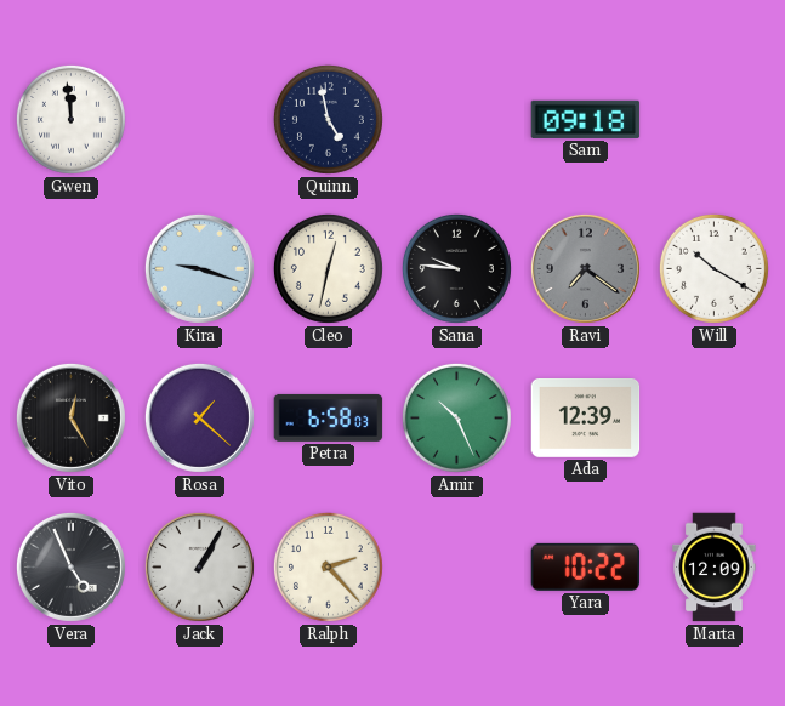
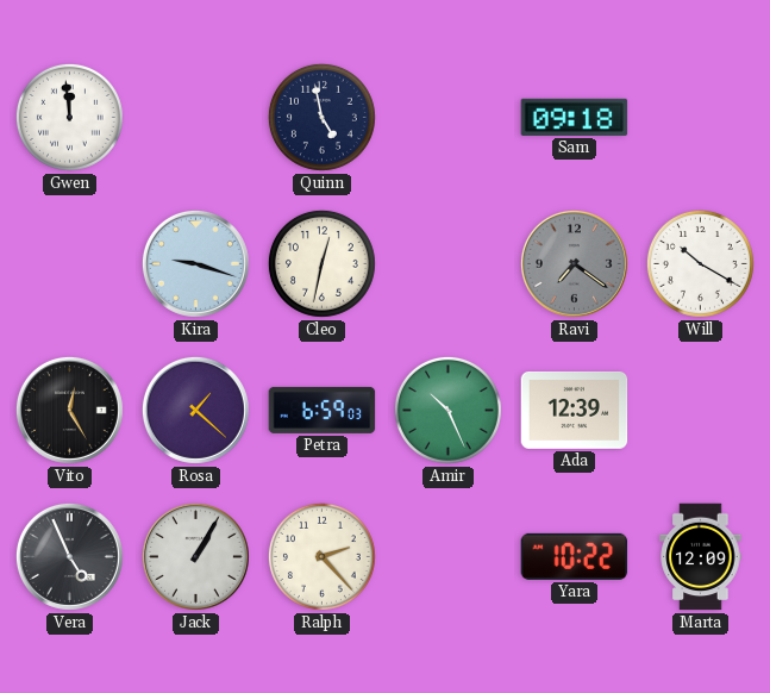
Sana: 9:46 -> none (456, 268)
Petra: 6:58 -> 6:59 (323, 410)
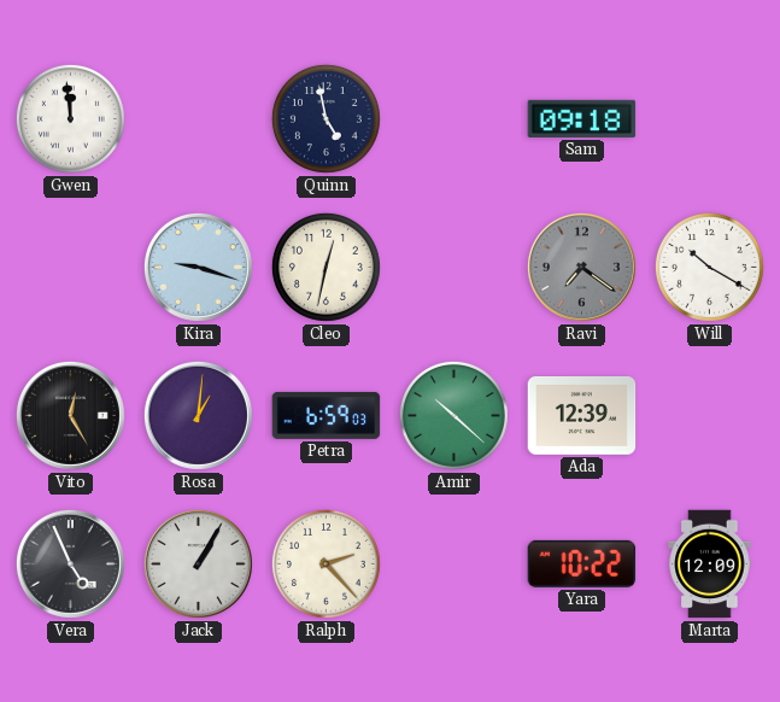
Rosa: 1:22 -> 1:01 (198, 415)
Amir: 10:26 -> 10:22 (453, 415)
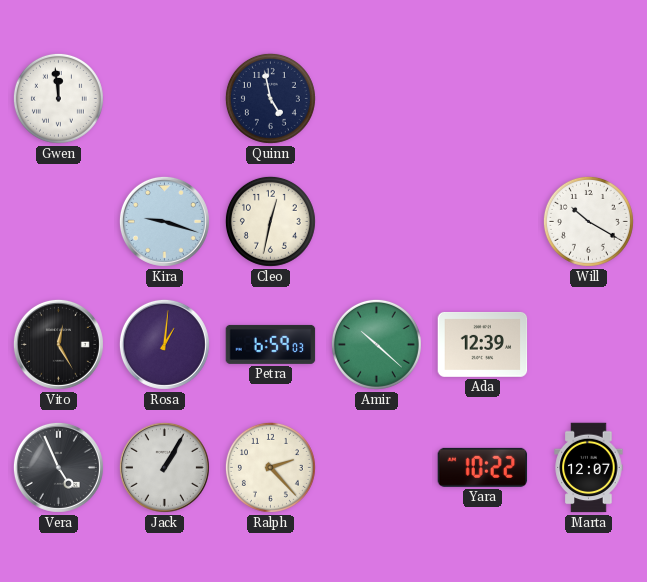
Sam: 09:18 -> none (582, 118)
Ravi: 7:21 -> none (581, 267)
Marta: 12:09 -> 12:07 (589, 468)
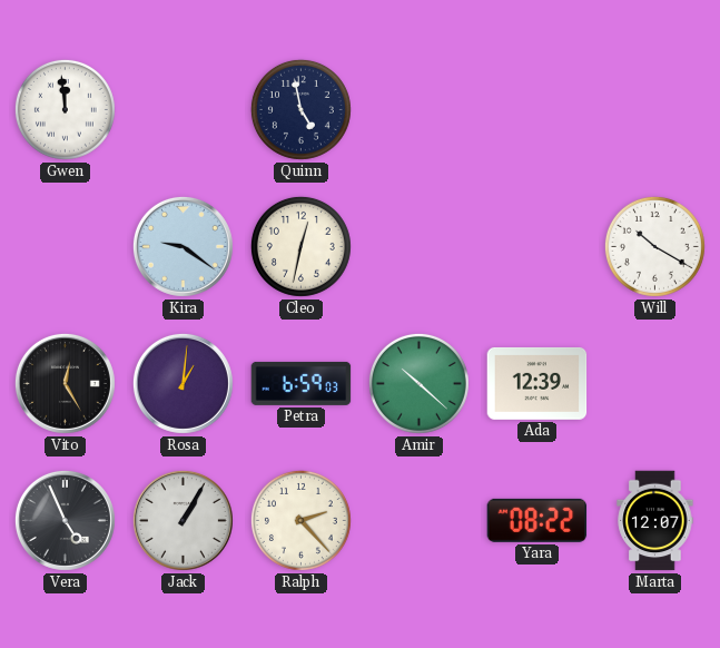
Kira: 9:18 -> 9:21 (183, 246)
Yara: 10:22 -> 08:22 (537, 520)
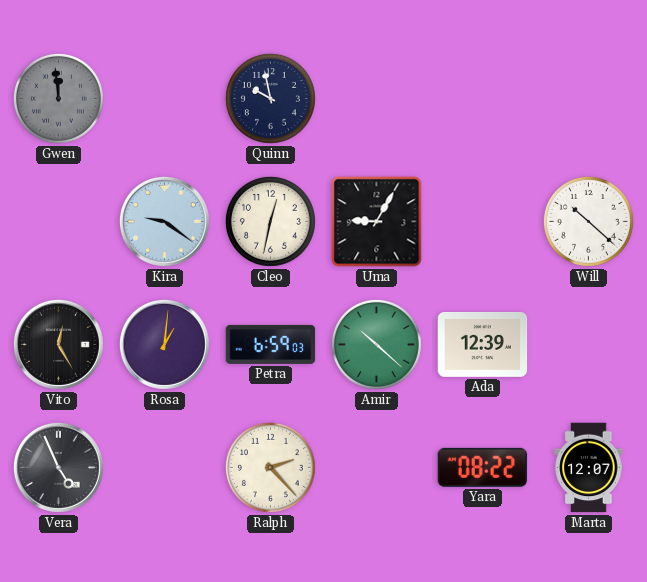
Gwen dial: white -> grey (58, 98)
Quinn: 4:58 -> 9:58 (270, 98)
Uma: none -> 9:05 (377, 222)
Will: 10:20 -> 10:22 (588, 221)
Jack: 1:05 -> none (183, 520)
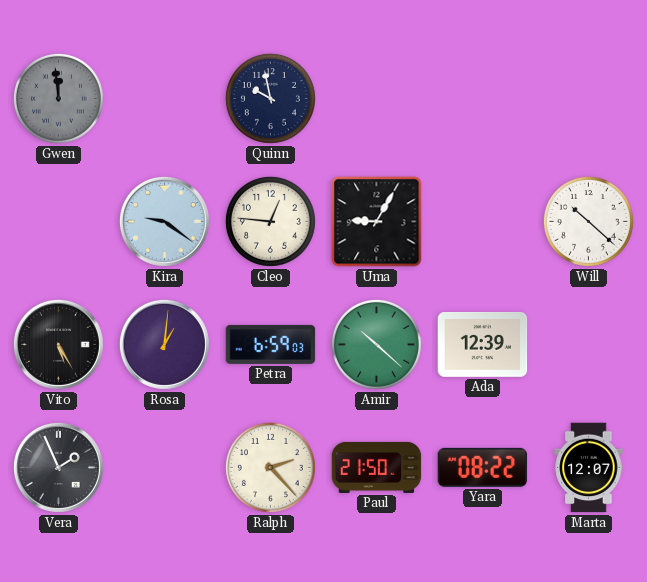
Cleo: 12:32 -> 12:46 (270, 221)
Vito: 12:25 -> 5:25 (58, 344)
Vera: 4:56 -> 1:56 (58, 467)
Paul: none -> 21:50 (377, 467)
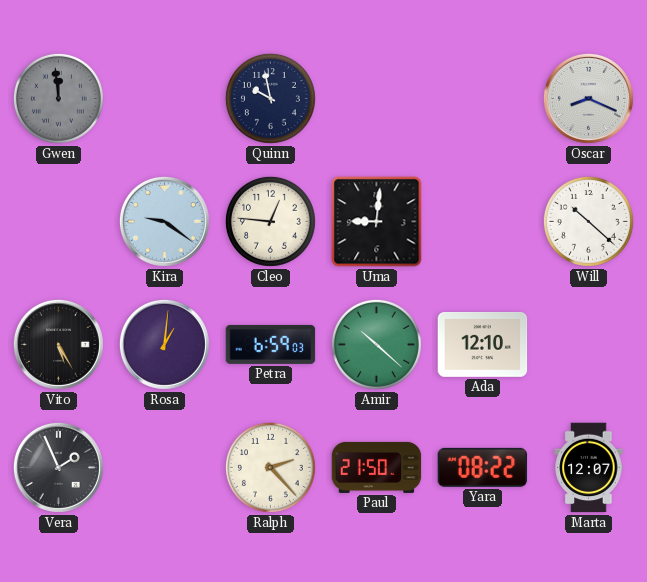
Oscar: none -> 8:19 (588, 98)
Uma: 9:05 -> 9:01 (377, 222)
Ada: 12:39 -> 12:10 (483, 344)
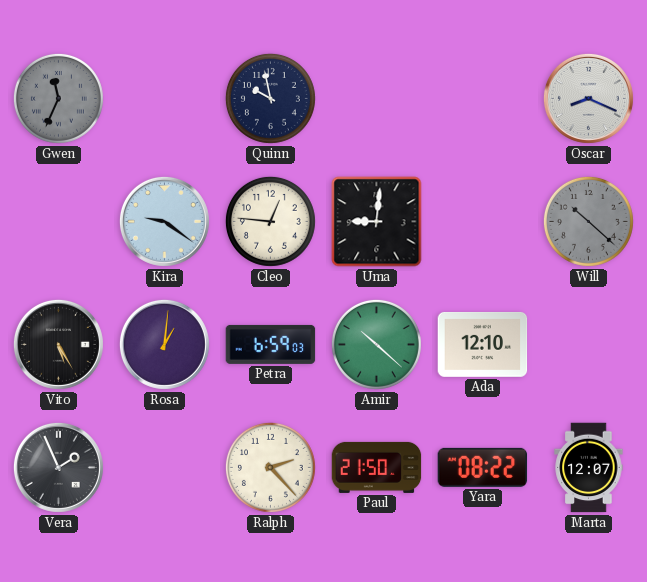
Gwen: 11:59 -> 11:34 (58, 98)
Will dial: white -> grey (588, 221)
